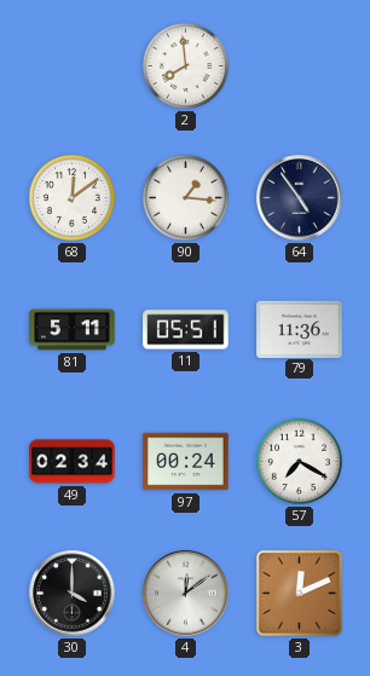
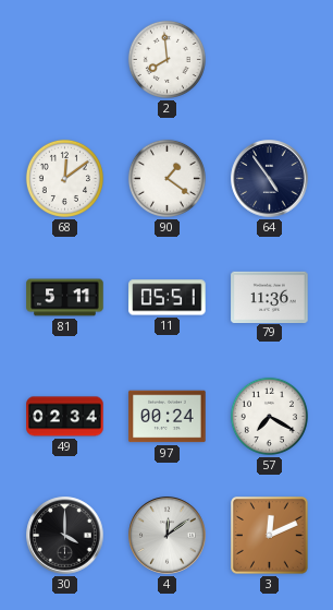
90: 1:16 -> 1:21 (166, 178)
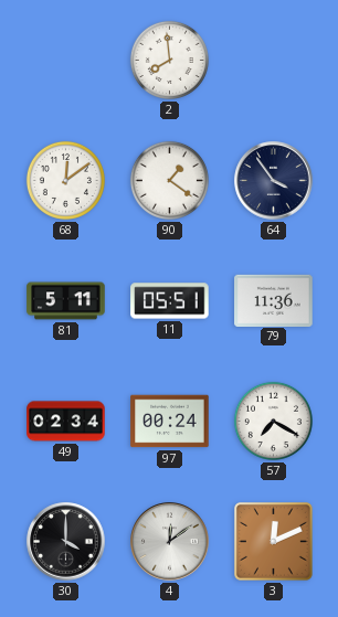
64: 4:54 -> 3:54 (274, 181)
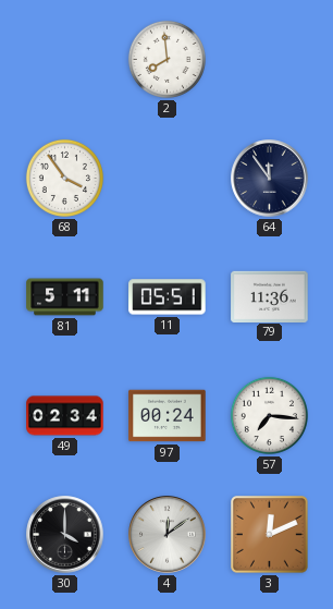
68: 12:09 -> 3:54 (64, 178)
90: 1:21 -> none (169, 180)
64: 3:54 -> 11:54 (270, 179)
57: 7:20 -> 7:16 (269, 415)
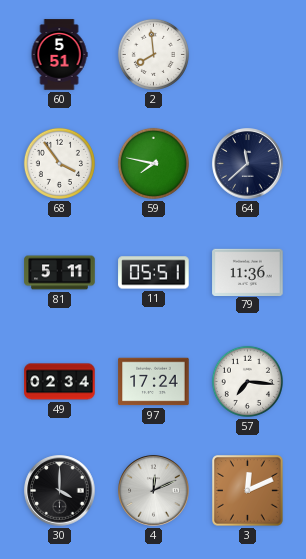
60: none -> 5:51 (59, 55)
59: none -> 7:47 (153, 163)
64: 11:54 -> 11:38 (248, 164)
97: 00:24 -> 17:24 (154, 382)
4: 12:09 -> 12:11 (154, 491)
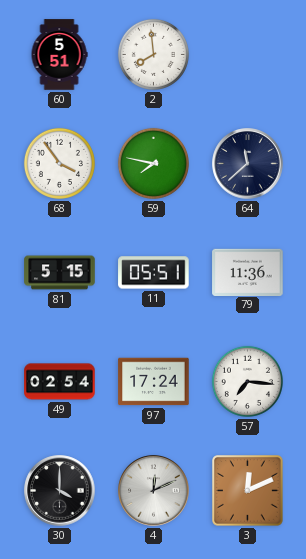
81: 5:11 -> 5:15 (60, 273)
49: 02:34 -> 02:54 (60, 382)
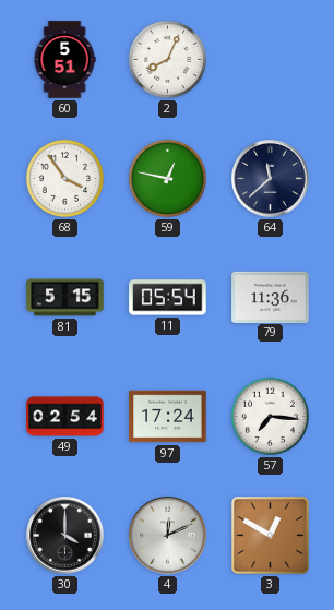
2: 7:59 -> 8:04 (167, 59)
59: 7:47 -> 12:47 (167, 178)
11: 05:51 -> 05:54 (168, 298)
3: 12:11 -> 12:50 (271, 536)
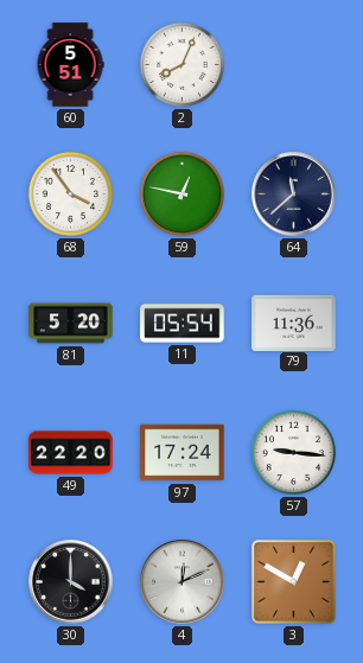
81: 5:15 -> 5:20 (71, 324)
49: 02:54 -> 22:20 (71, 453)
57: 7:16 -> 9:16 (293, 452)
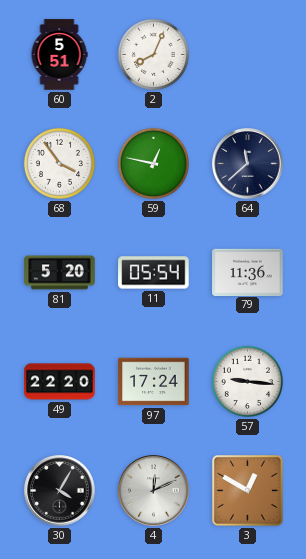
30: 4:00 -> 4:05 (60, 491)
